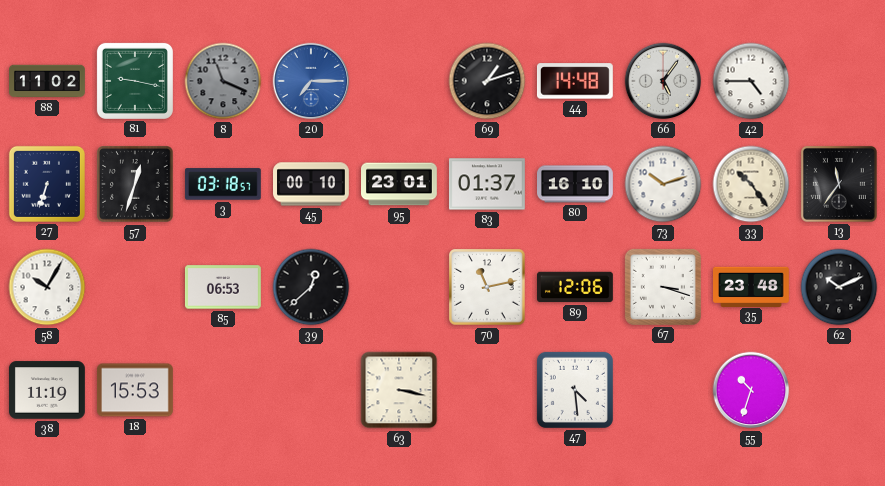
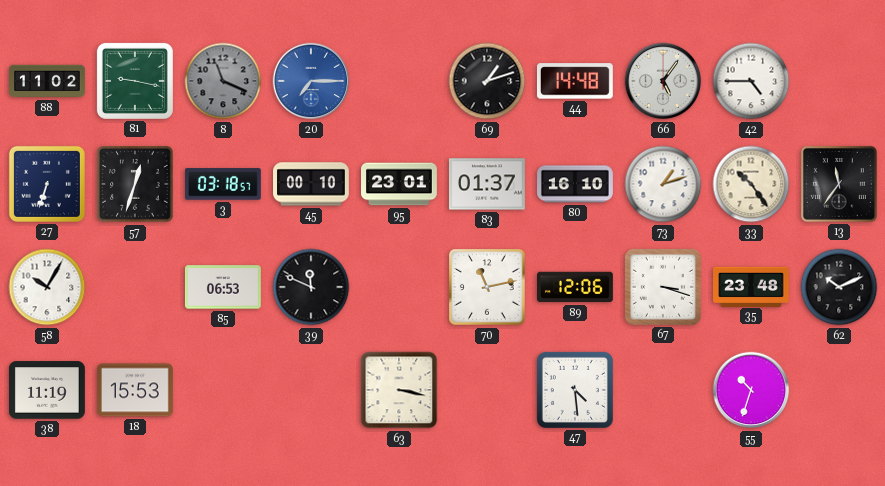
73: 10:12 -> 1:12 (663, 184)
39: 12:38 -> 11:49 (311, 287)
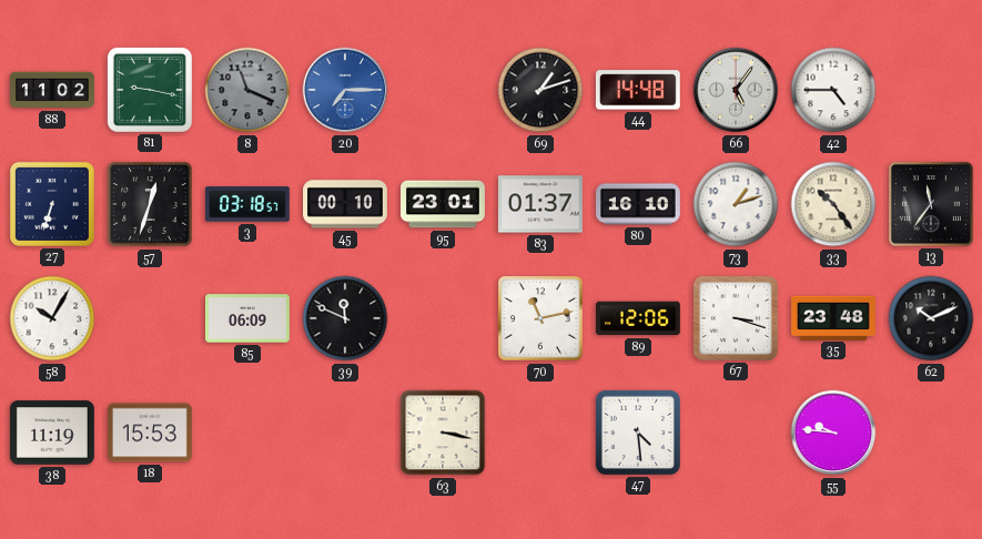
85: 06:53 -> 06:09 (247, 318)
55: 10:33 -> 9:46 (833, 433)
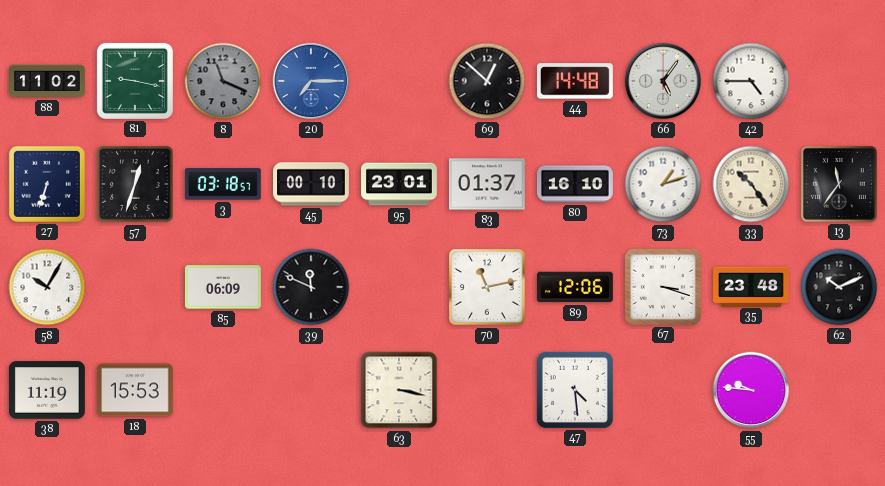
69: 1:12 -> 12:52 (487, 81)
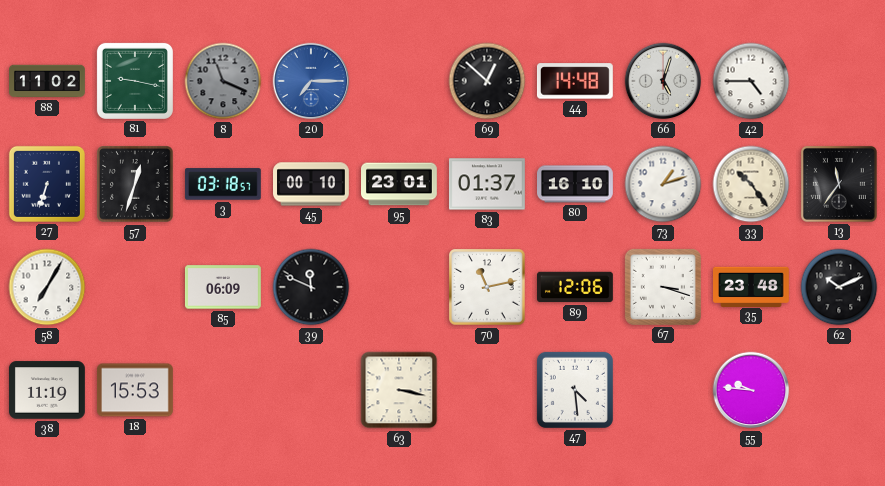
66: 5:06 -> 5:03 (663, 81)
58: 10:05 -> 7:05 (47, 287)
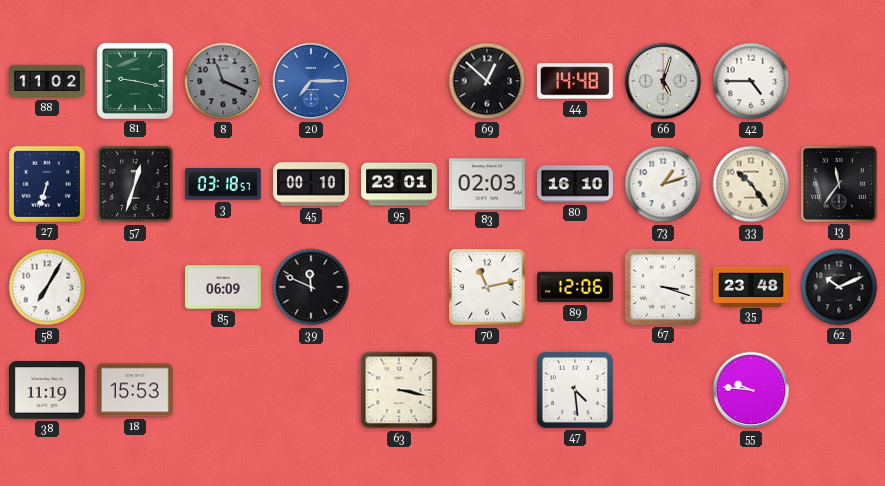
83: 01:37 -> 02:03 (487, 184)
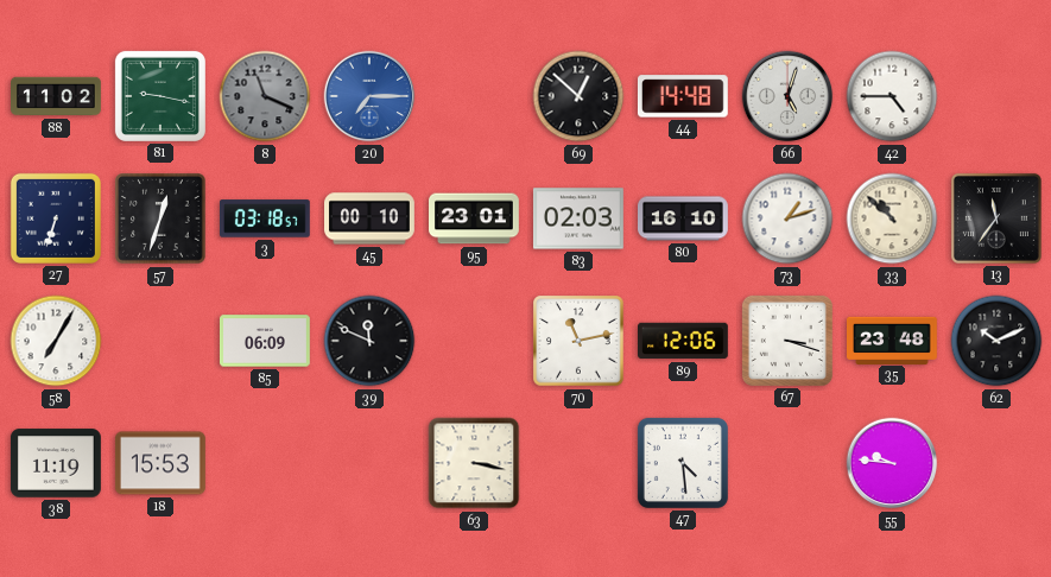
33: 10:24 -> 10:52 (892, 218)
